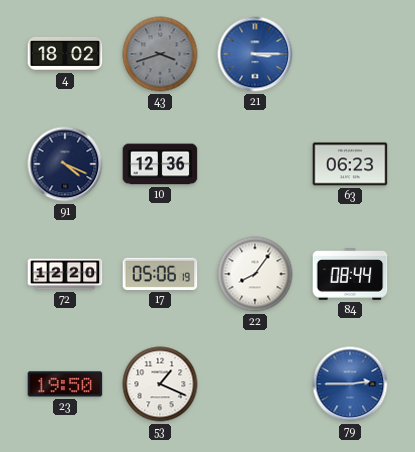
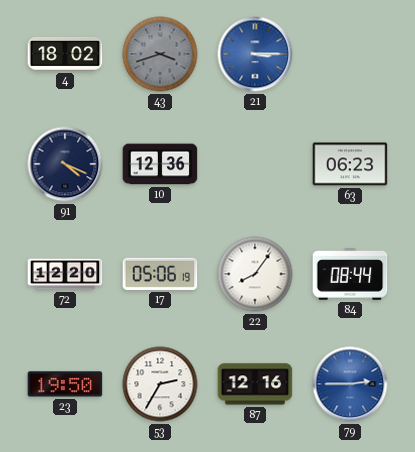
53: 1:19 -> 2:35 (160, 384)
87: none -> 12:16 (255, 384)
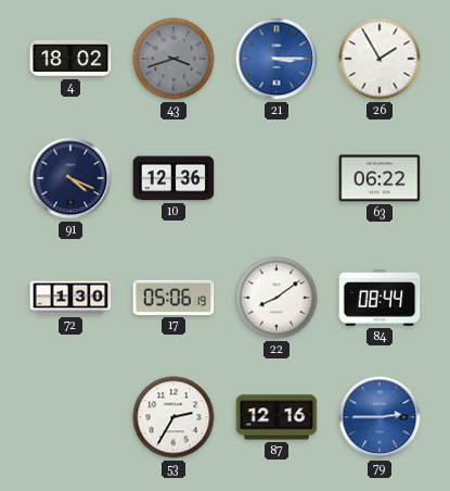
26: none -> 1:55 (380, 59)
63: 06:23 -> 06:22 (380, 178)
72: 12:20 -> 1:30 (70, 298)
22: 8:06 -> 8:09 (277, 298)
23: 19:50 -> none (65, 384)
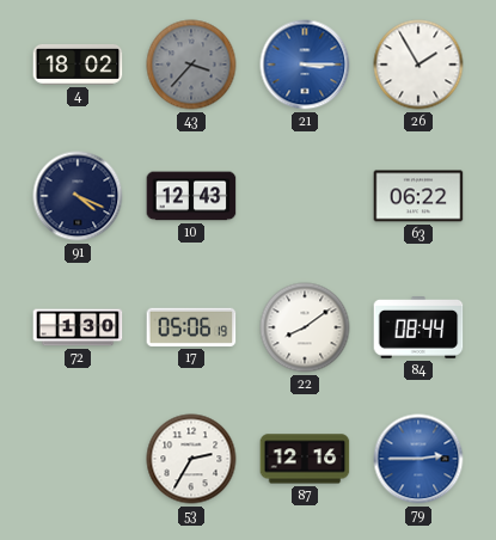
43: 3:42 -> 3:37 (191, 65)
10: 12:36 -> 12:43 (191, 196)
